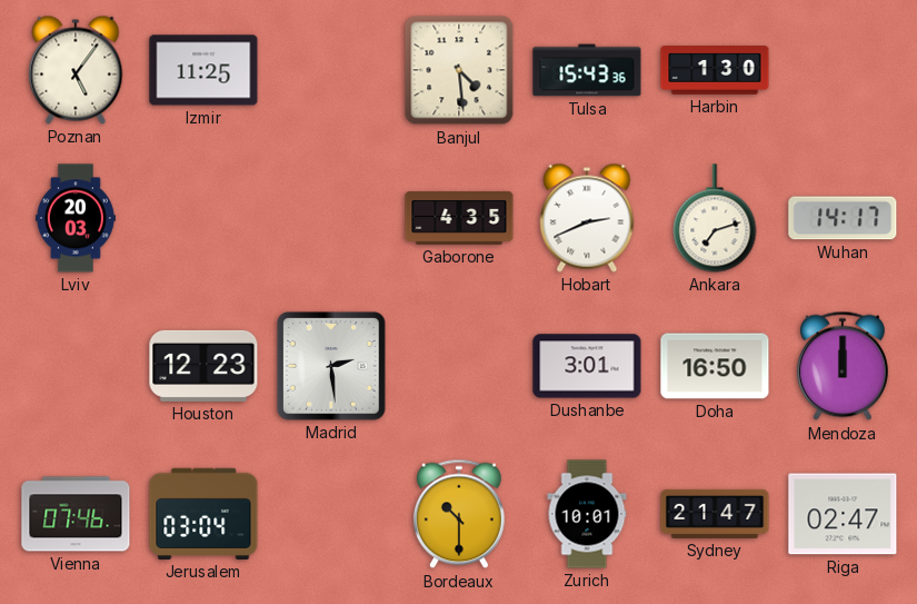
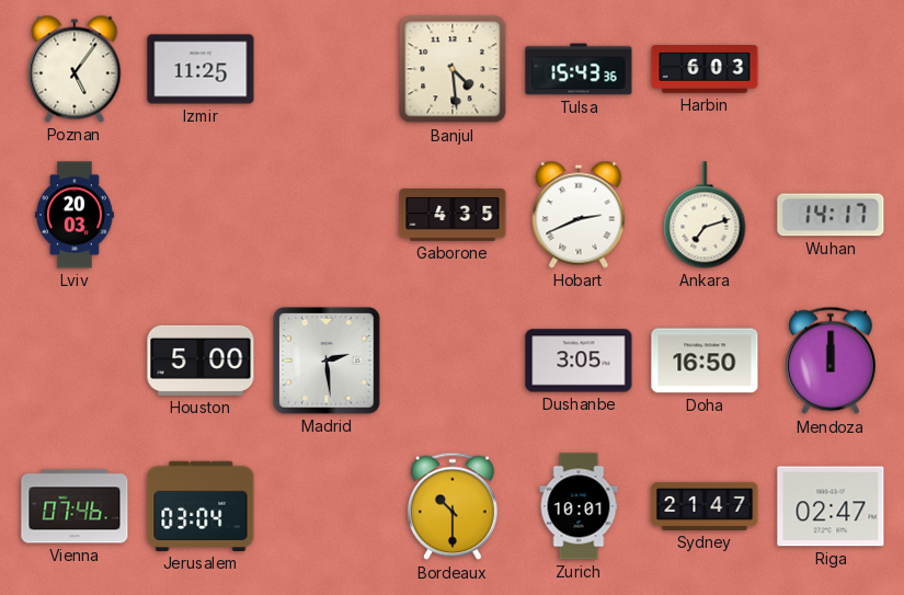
Harbin: 1:30 -> 6:03 (705, 70)
Houston: 12:23 -> 5:00 (201, 361)
Dushanbe: 3:01 -> 3:05 (579, 361)
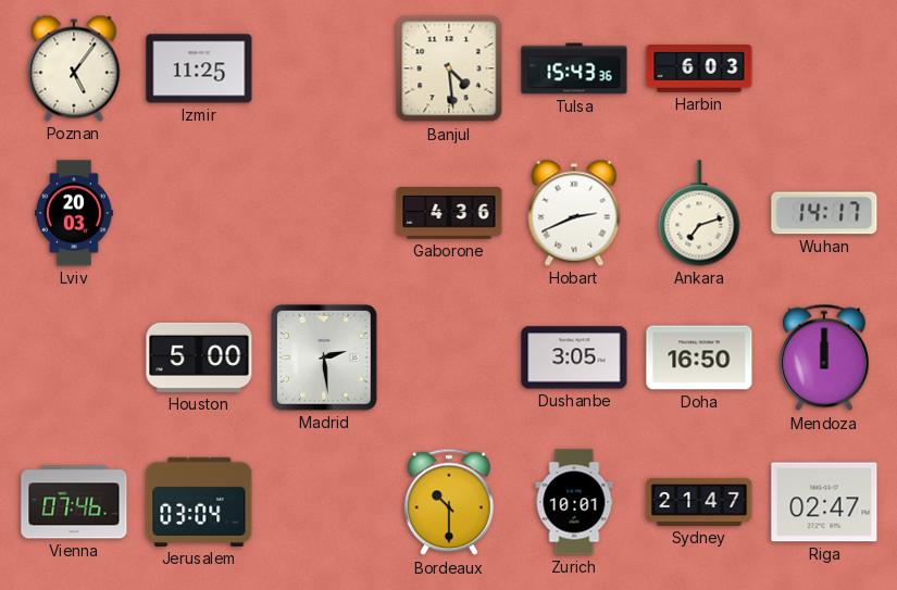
Gaborone: 4:35 -> 4:36 (449, 213)
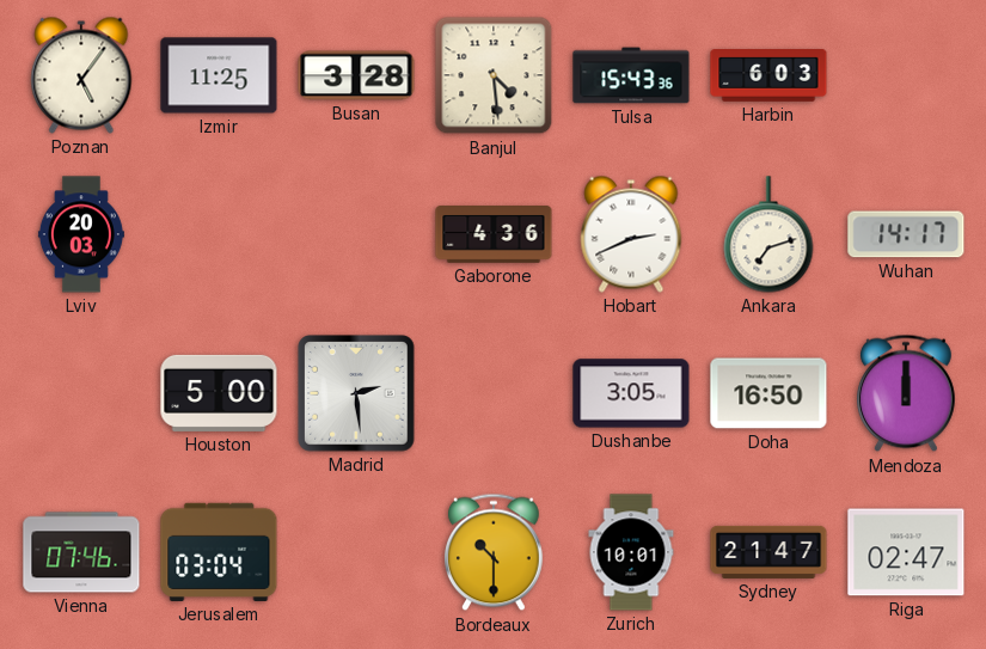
Busan: none -> 3:28 (356, 75)
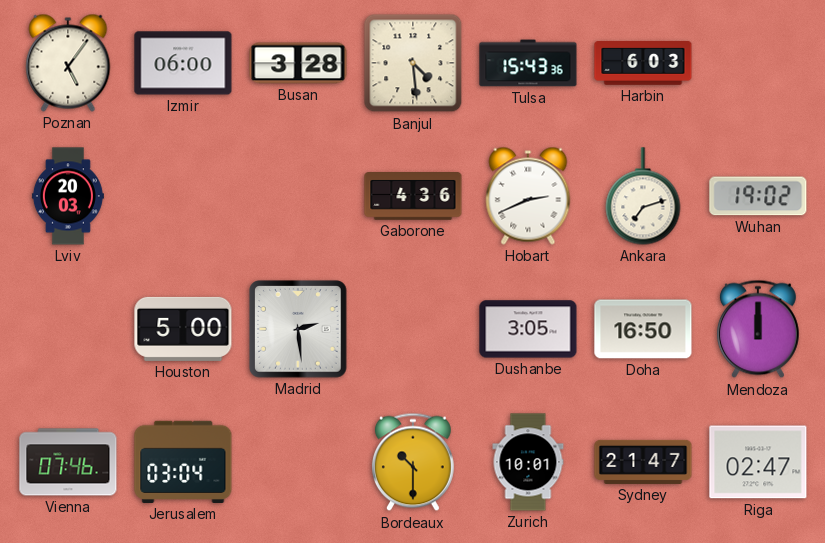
Izmir: 11:25 -> 06:00 (183, 63)
Wuhan: 14:17 -> 19:02 (758, 196)
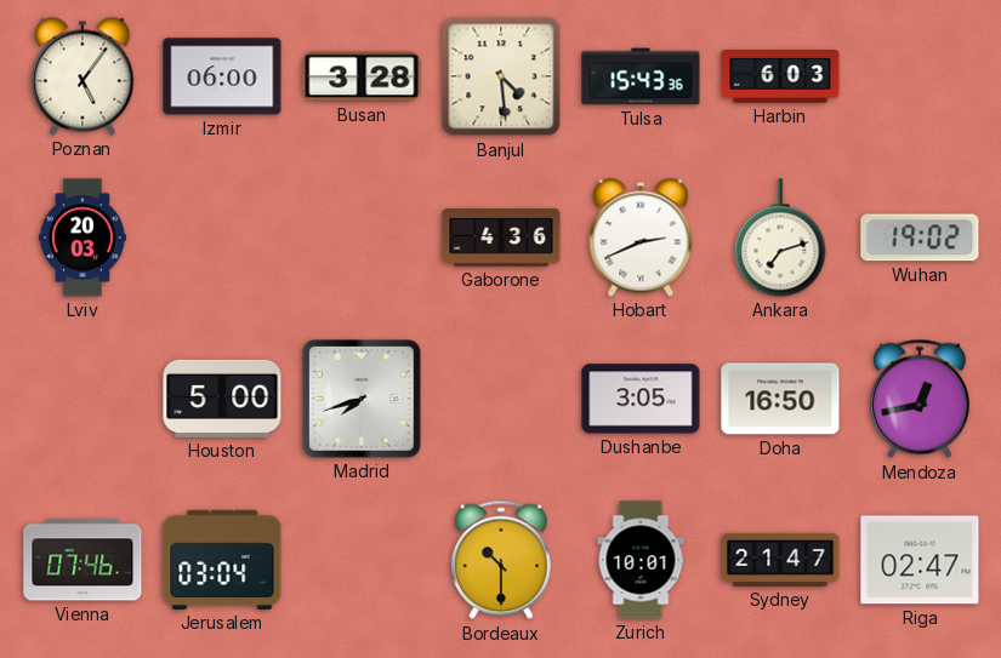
Madrid: 2:29 -> 7:42 (362, 399)
Mendoza: 12:00 -> 12:43 (920, 399)
